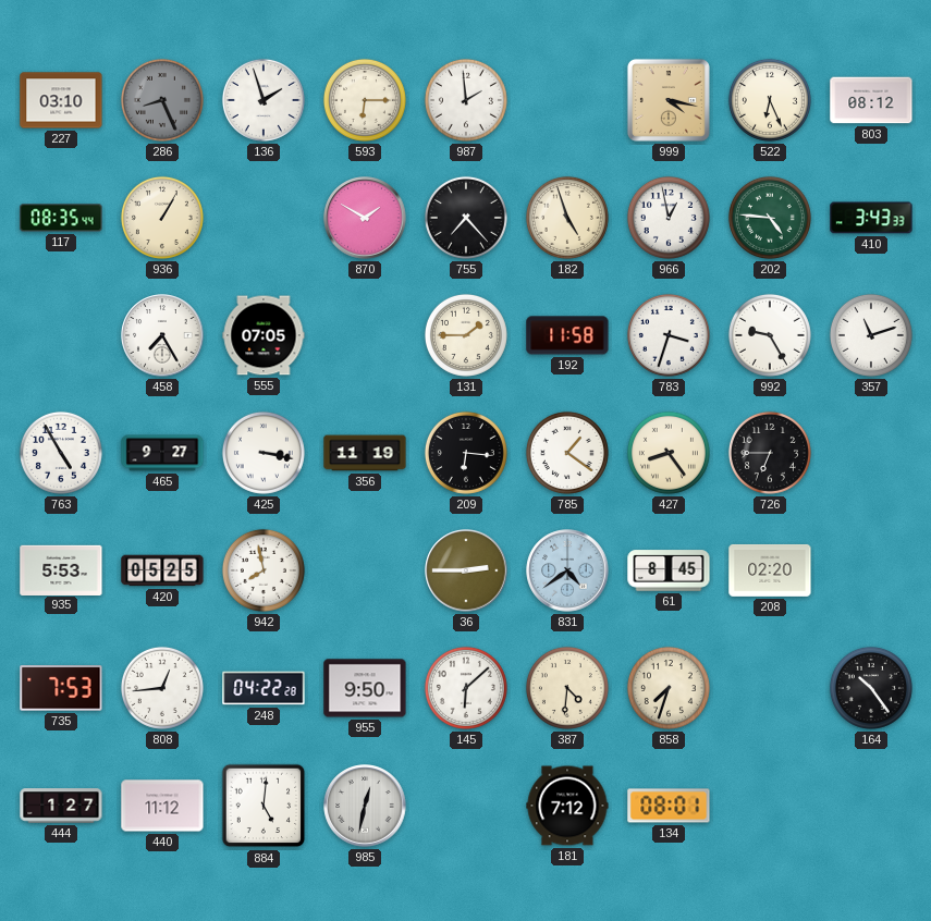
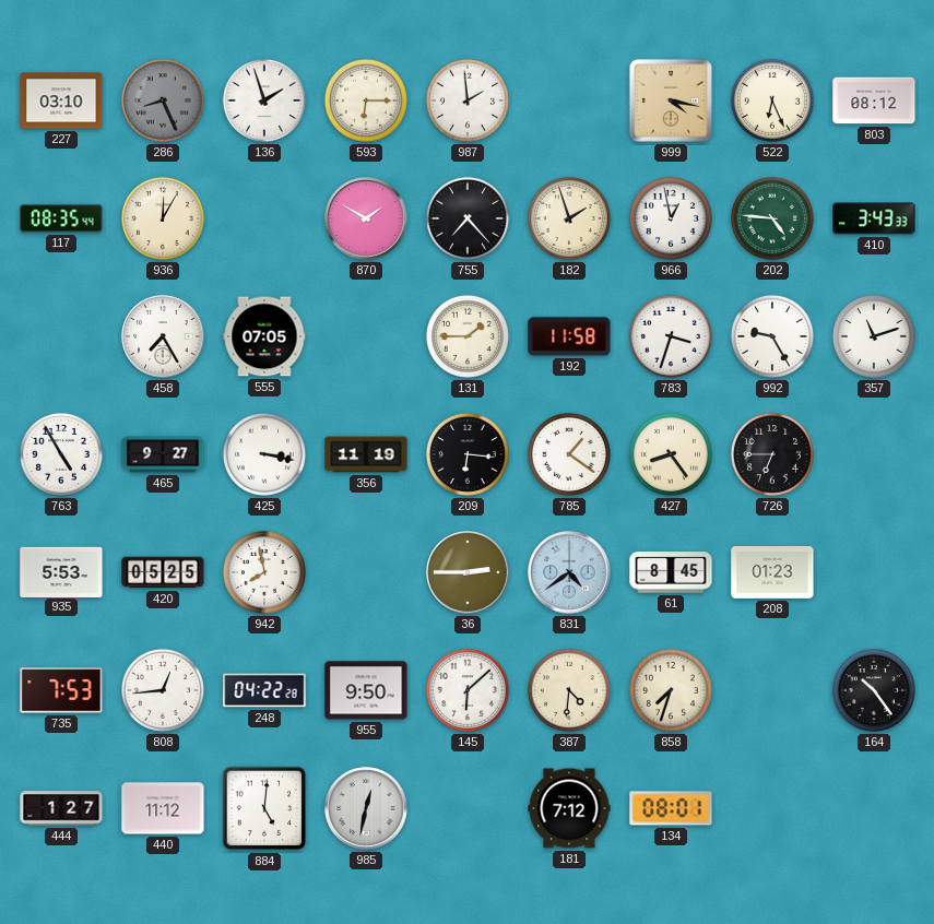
936: 1:05 -> 12:05 (163, 218)
182: 4:57 -> 1:57 (569, 218)
208: 02:20 -> 01:23 (772, 572)
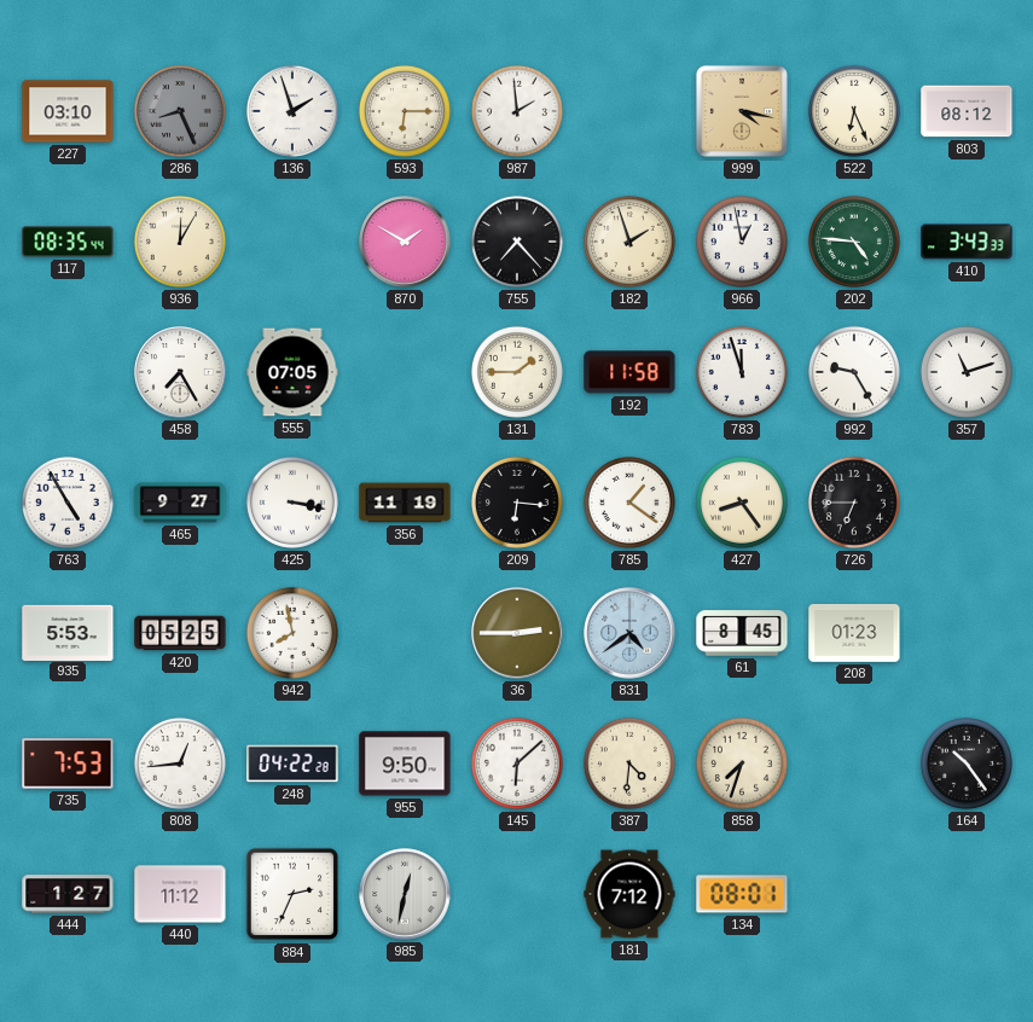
783: 3:33 -> 11:57 (742, 372)
884: 5:01 -> 2:34 (292, 894)
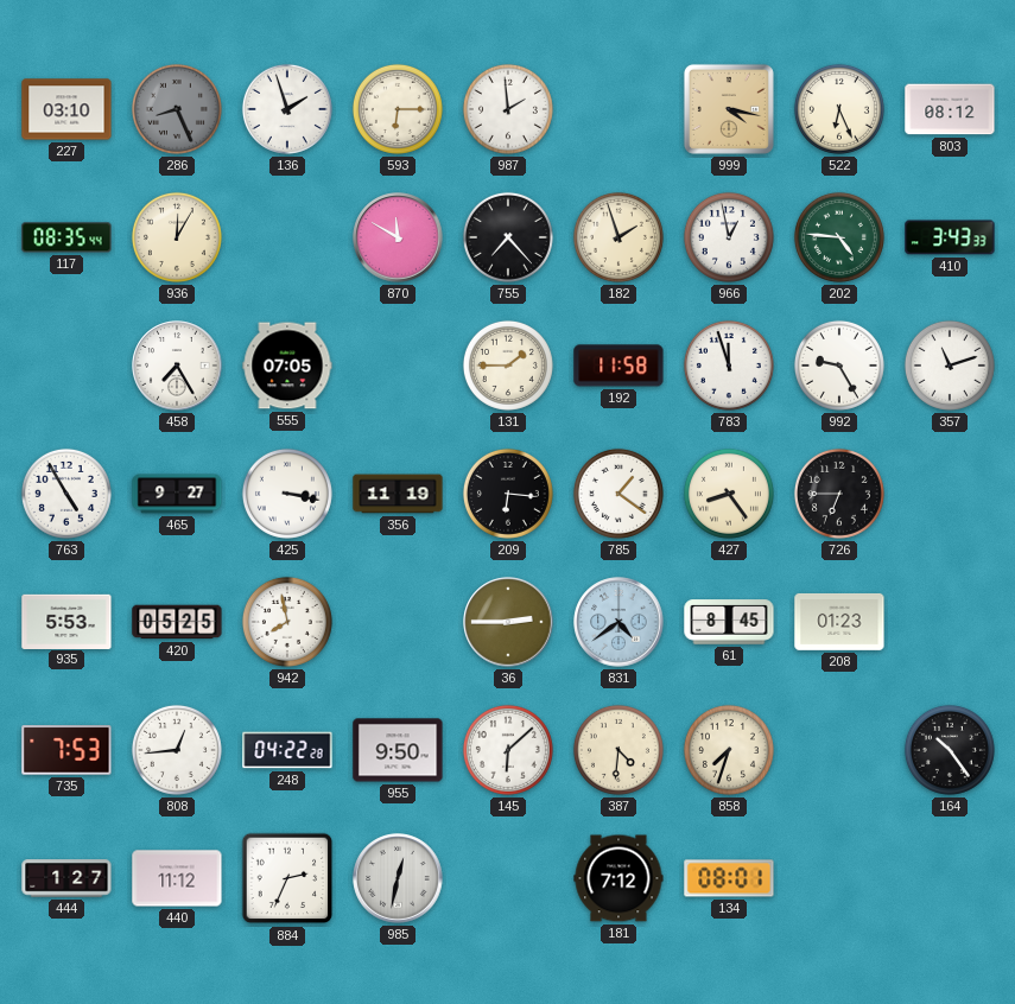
870: 1:50 -> 11:50 (398, 237)
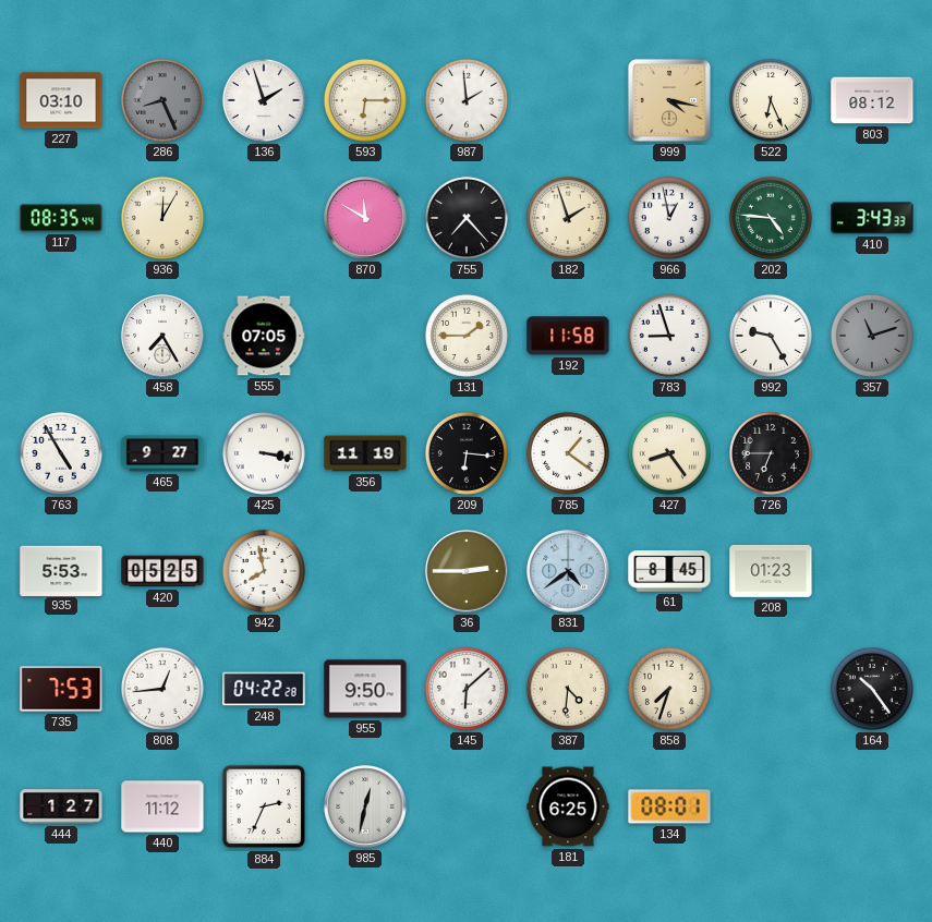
783: 11:57 -> 8:57 (669, 336)
357 dial: white -> grey (872, 336)
181: 7:12 -> 6:25 (568, 806)
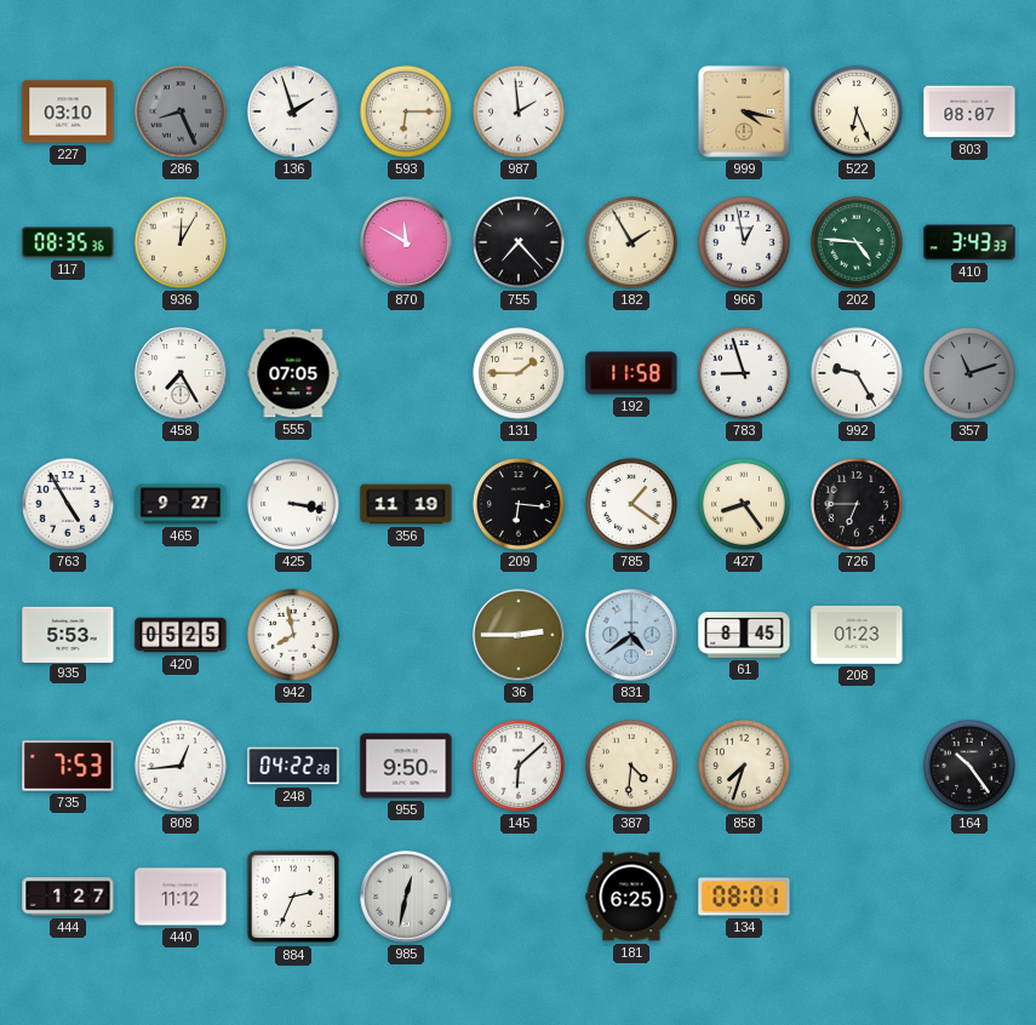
803: 08:12 -> 08:07 (969, 111)
117: 08:35:44 -> 08:35:36 (68, 242)
182: 1:57 -> 1:55 (631, 242)
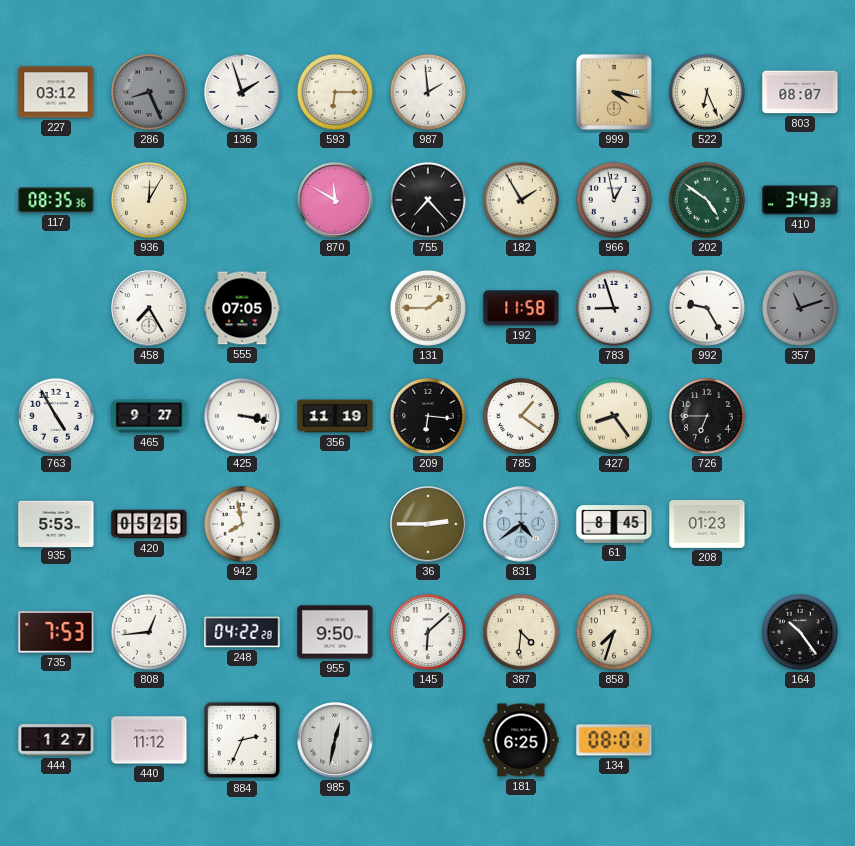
227: 03:10 -> 03:12 (56, 92)
202: 4:46 -> 4:51 (707, 200)
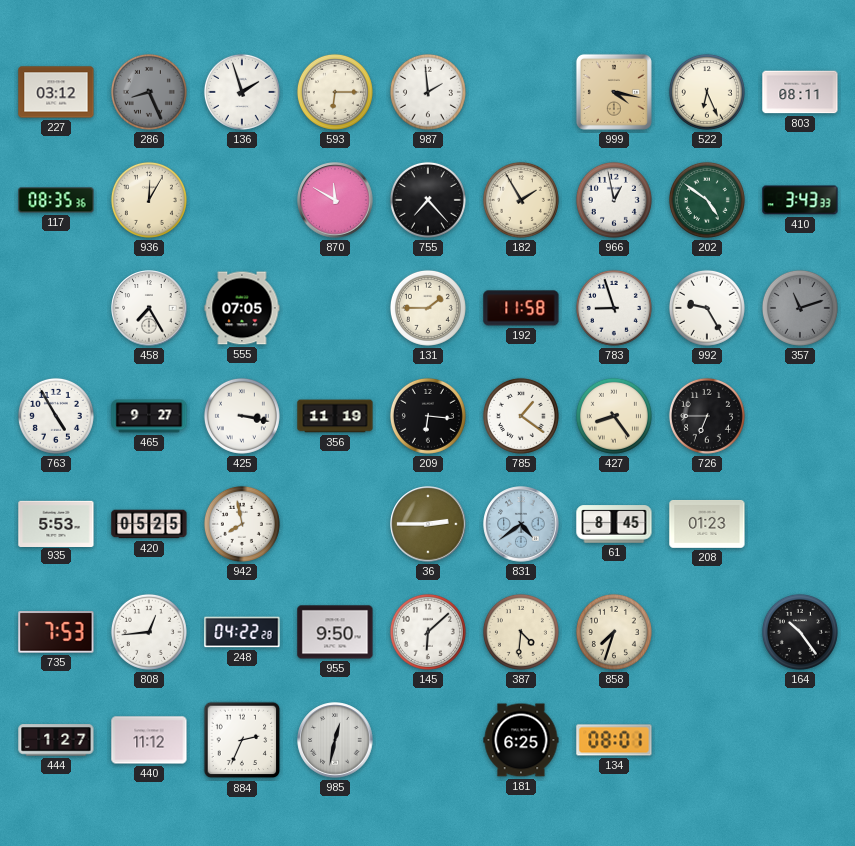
803: 08:07 -> 08:11 (800, 92)
